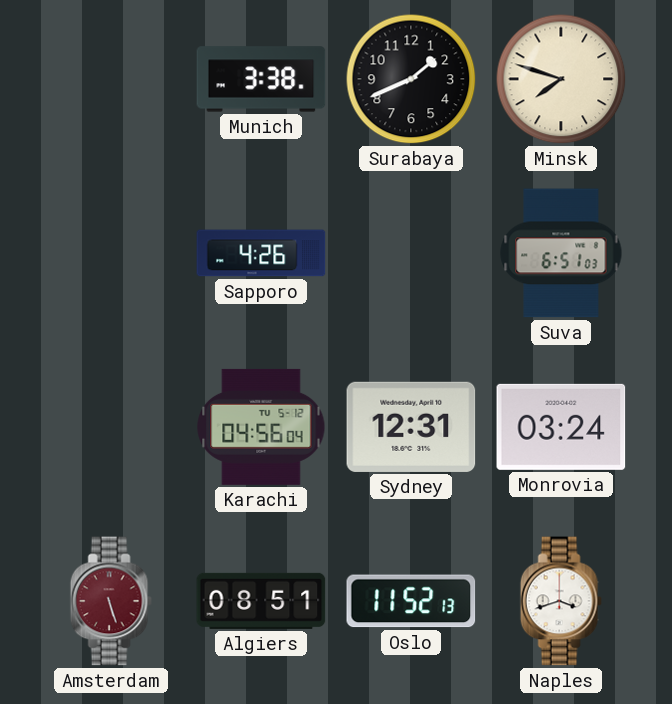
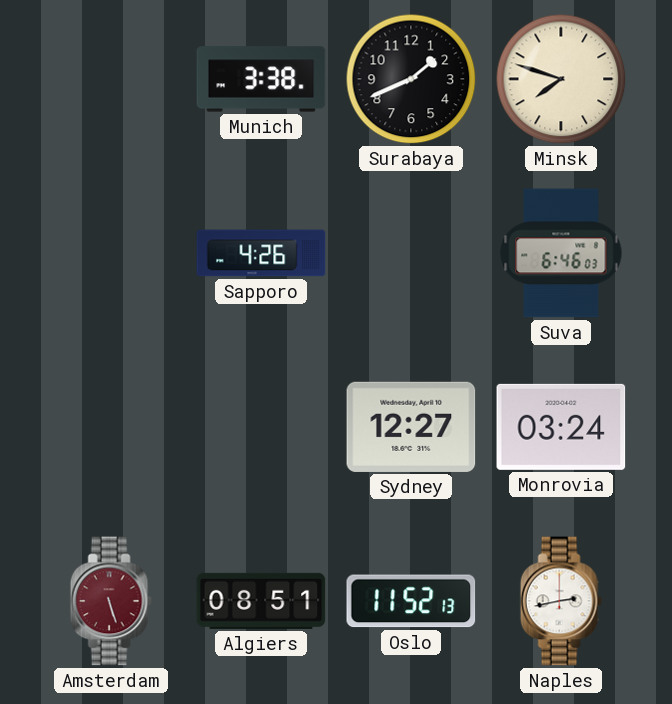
Suva: 6:51 -> 6:46 (561, 253)
Karachi: 04:56 -> none (261, 427)
Sydney: 12:31 -> 12:27 (411, 427)
Naples: 3:42 -> 2:43 (561, 601)
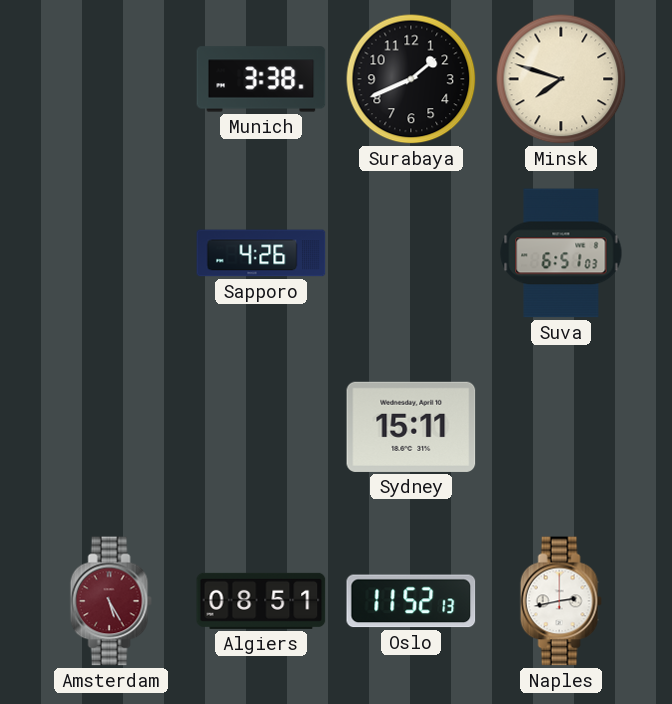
Suva: 6:46 -> 6:51 (561, 253)
Sydney: 12:27 -> 15:11 (411, 427)
Monrovia: 03:24 -> none (561, 427)
Amsterdam: 5:27 -> 5:25 (111, 601)
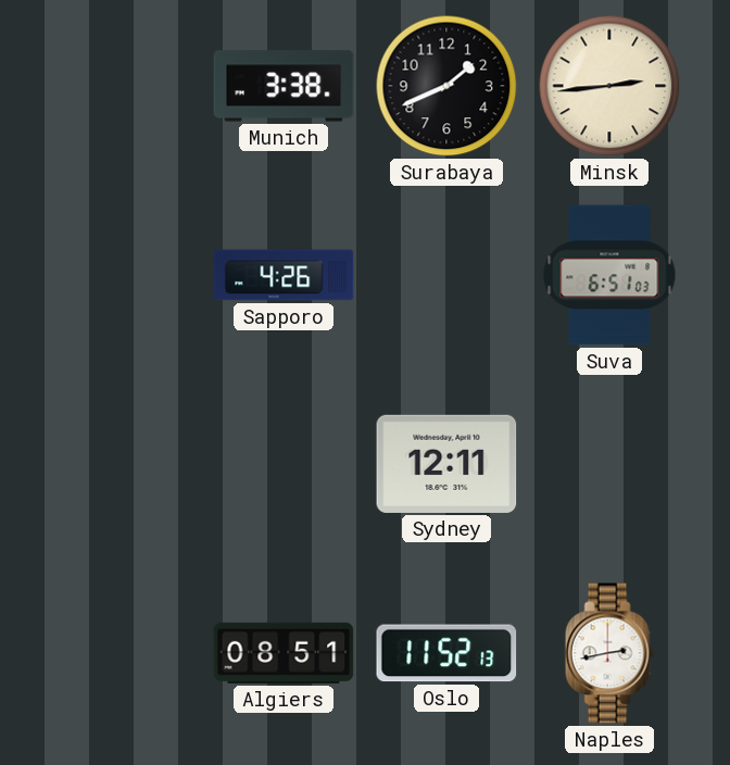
Minsk: 7:48 -> 2:44 (609, 86)
Sydney: 15:11 -> 12:11 (446, 464)
Amsterdam: 5:25 -> none (111, 601)
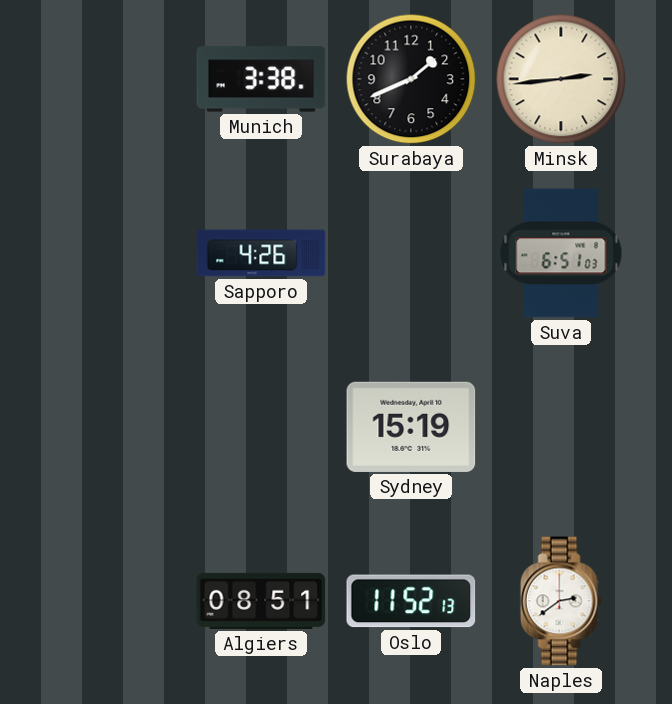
Sydney: 12:11 -> 15:19 (411, 427)
Naples: 2:43 -> 2:39 (561, 601)
